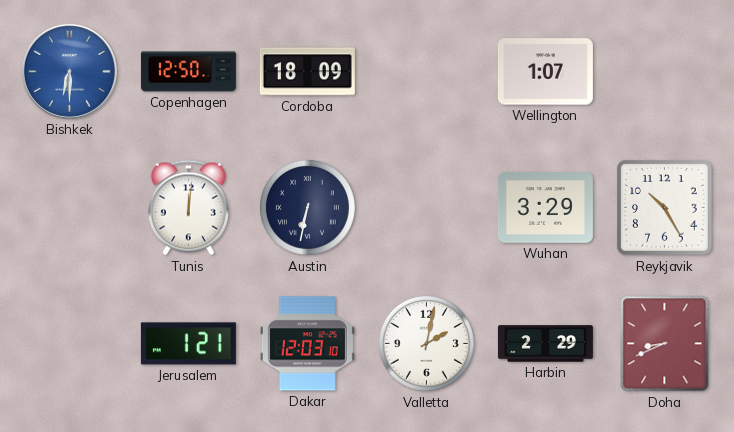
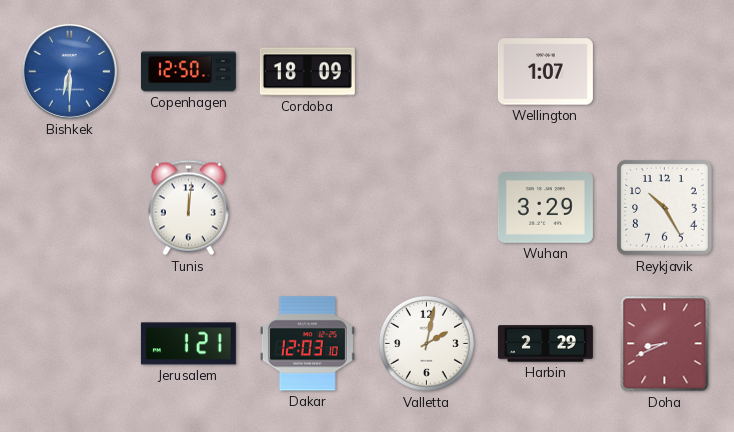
Austin: 6:32 -> none (307, 207)
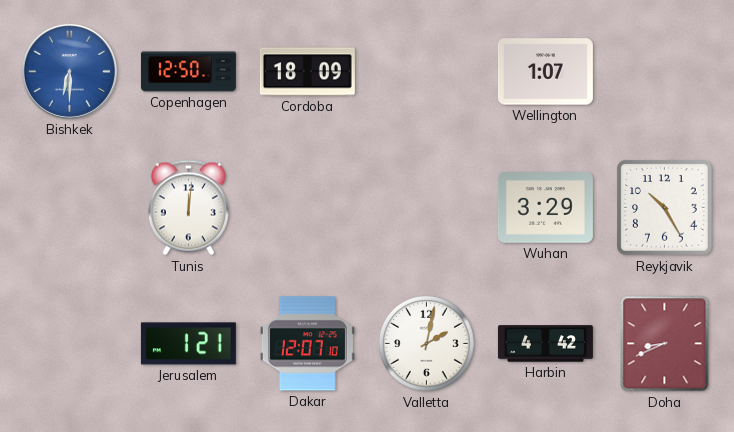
Dakar: 12:03 -> 12:07 (307, 344)
Harbin: 2:29 -> 4:42 (545, 344)
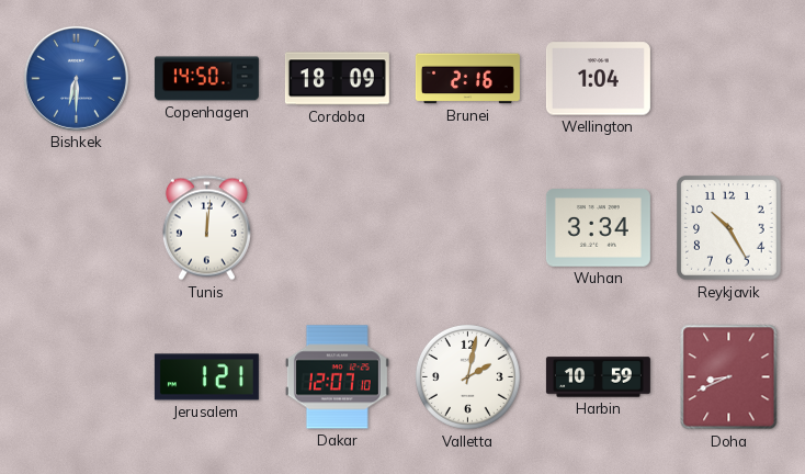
Copenhagen: 12:50 -> 14:50 (206, 79)
Brunei: none -> 2:16 (467, 79)
Wellington: 1:07 -> 1:04 (598, 79)
Wuhan: 3:29 -> 3:34 (598, 228)
Harbin: 4:42 -> 10:59 (598, 377)
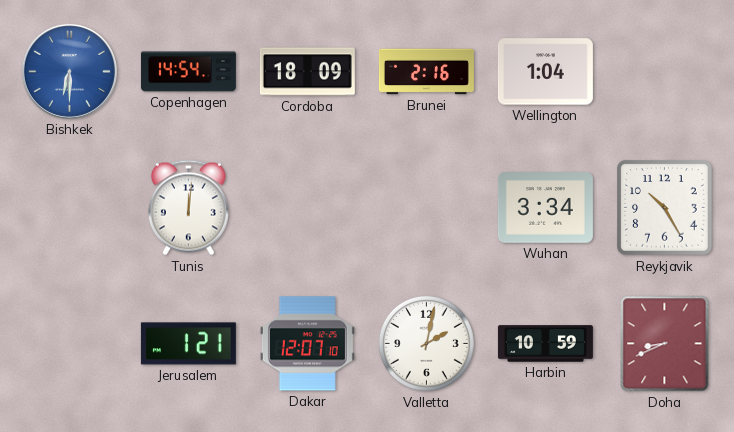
Copenhagen: 14:50 -> 14:54 (188, 72)
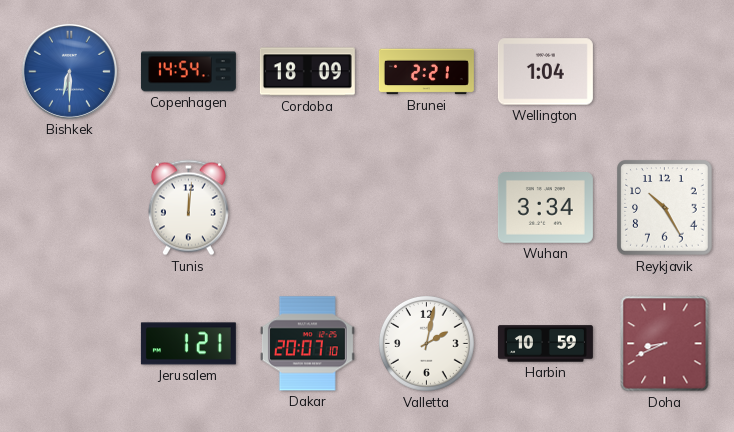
Brunei: 2:16 -> 2:21 (426, 72)
Dakar: 12:07 -> 20:07 (307, 344)
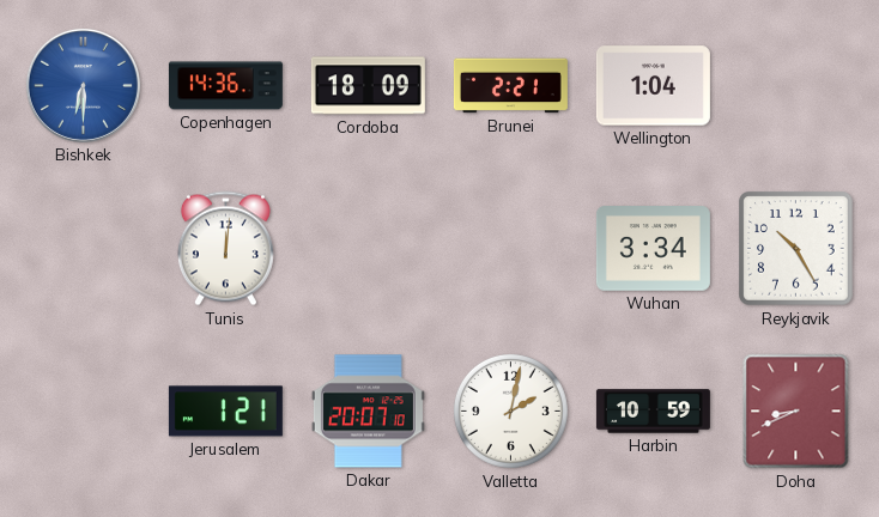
Copenhagen: 14:54 -> 14:36 (225, 86)
